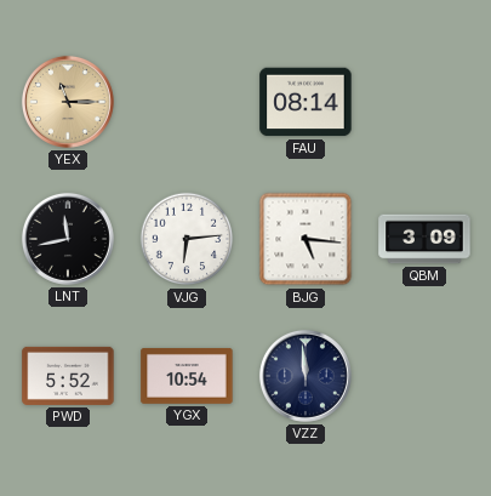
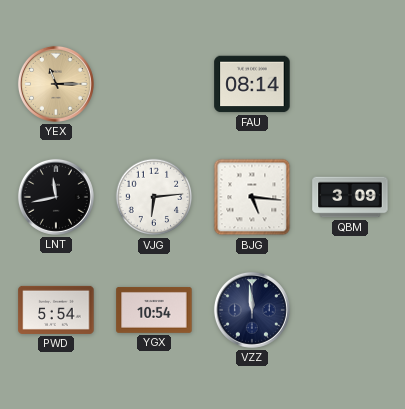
PWD: 5:52 -> 5:54 (56, 310)
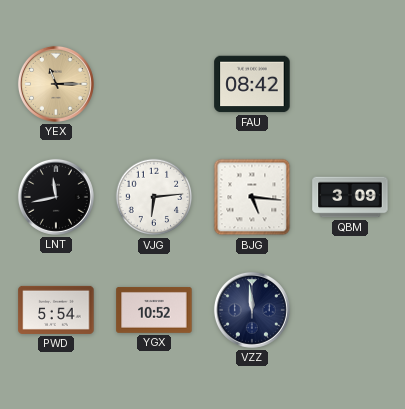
FAU: 08:14 -> 08:42 (252, 84)
YGX: 10:54 -> 10:52 (154, 311)
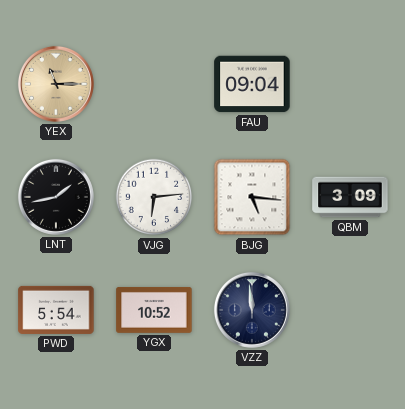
FAU: 08:42 -> 09:04 (252, 84)
LNT: 11:43 -> 1:43 (56, 197)
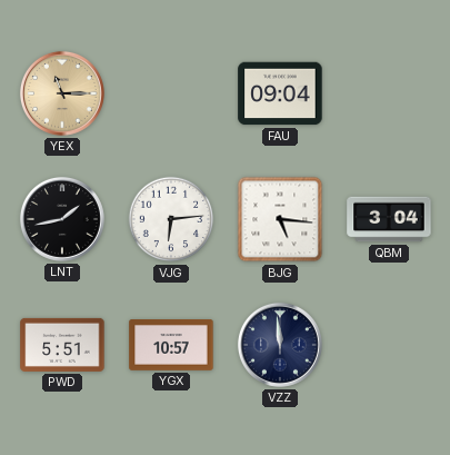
QBM: 3:09 -> 3:04 (389, 219)
PWD: 5:54 -> 5:51 (62, 345)
YGX: 10:52 -> 10:57 (171, 346)
